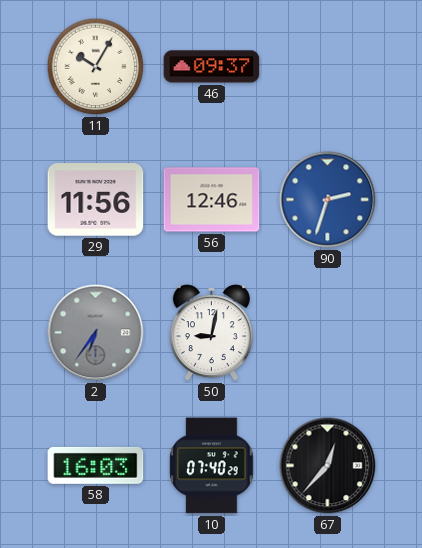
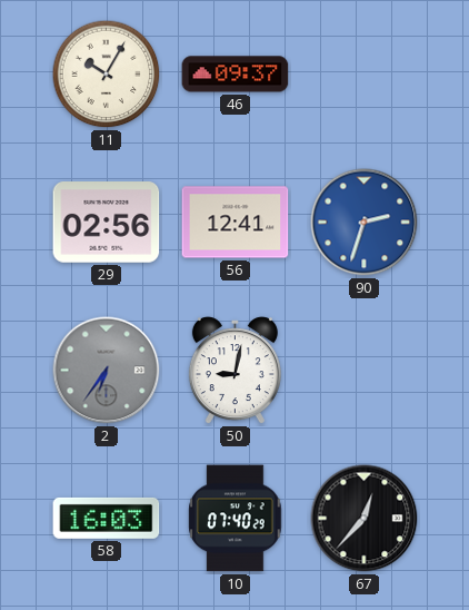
29: 11:56 -> 02:56 (107, 223)
56: 12:46 -> 12:41 (236, 223)
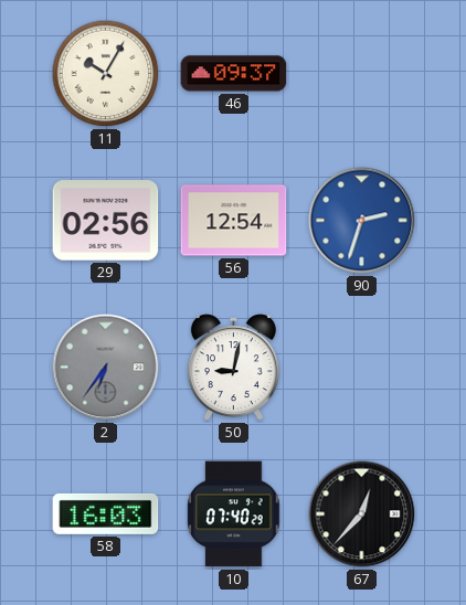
56: 12:41 -> 12:54 (234, 221)
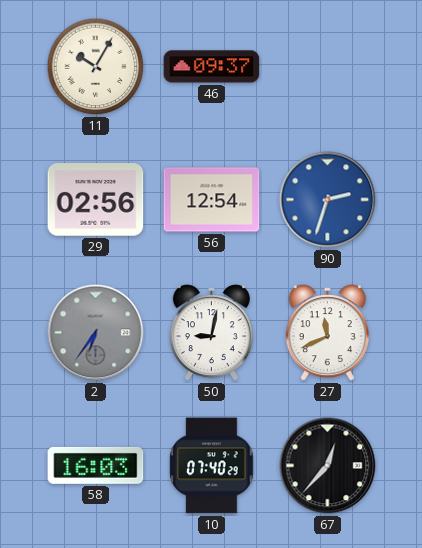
27: none -> 11:41 (327, 333)
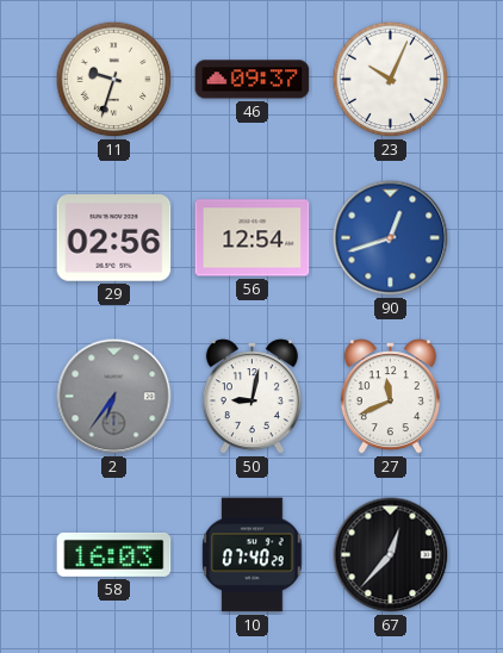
11: 10:05 -> 9:33 (114, 80)
23: none -> 10:04 (391, 80)
90: 2:33 -> 12:42 (391, 238)
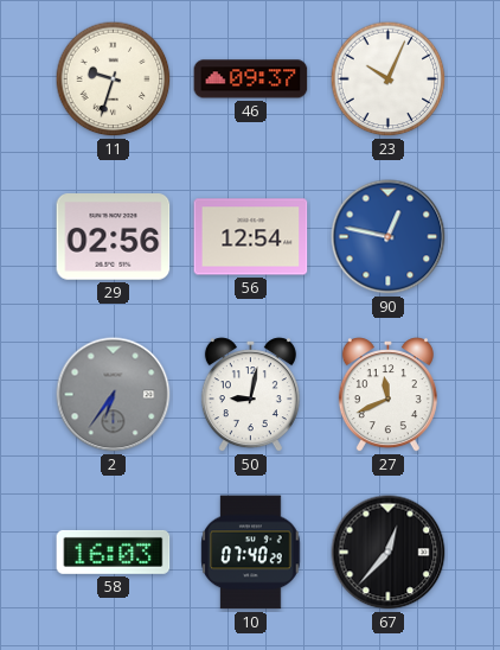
90: 12:42 -> 12:47 (389, 237)
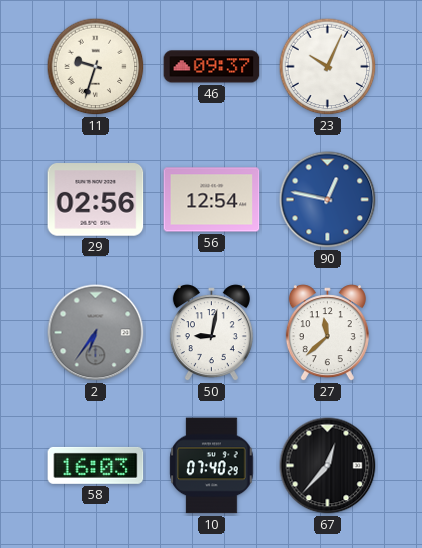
27: 11:41 -> 11:38 (327, 333)
